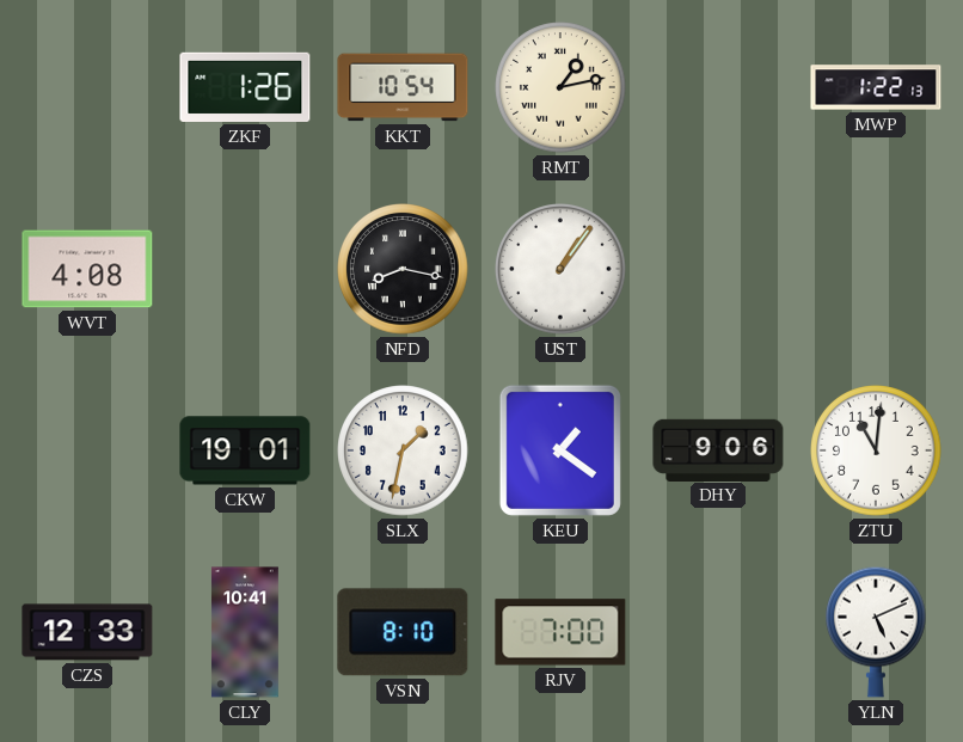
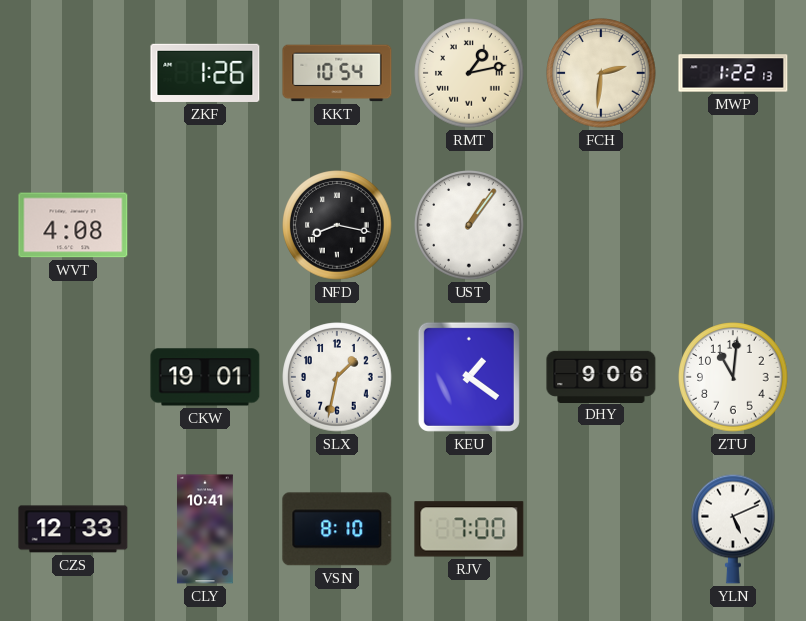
FCH: none -> 2:31 (601, 73)
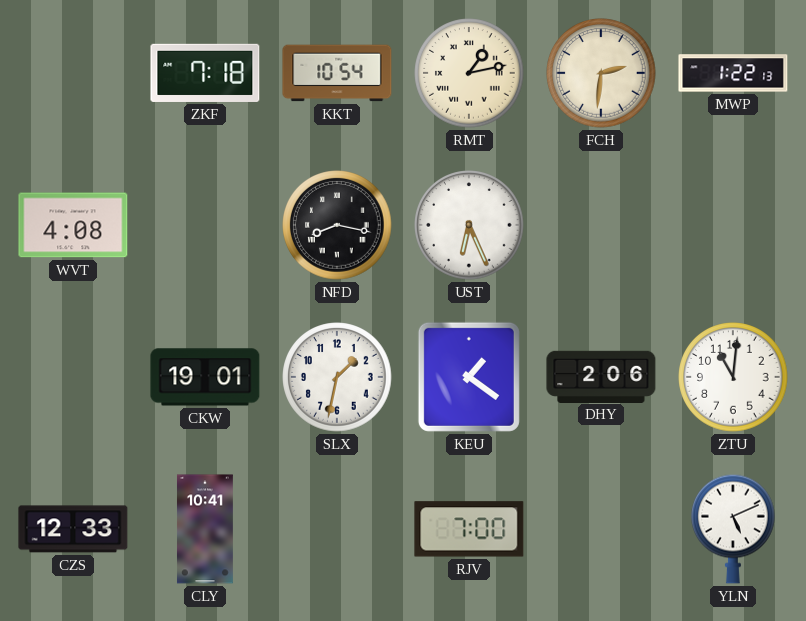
ZKF: 1:26 -> 7:18 (205, 73)
UST: 1:06 -> 6:26 (469, 225)
DHY: 9:06 -> 2:06 (601, 376)
VSN: 8:10 -> none (337, 529)
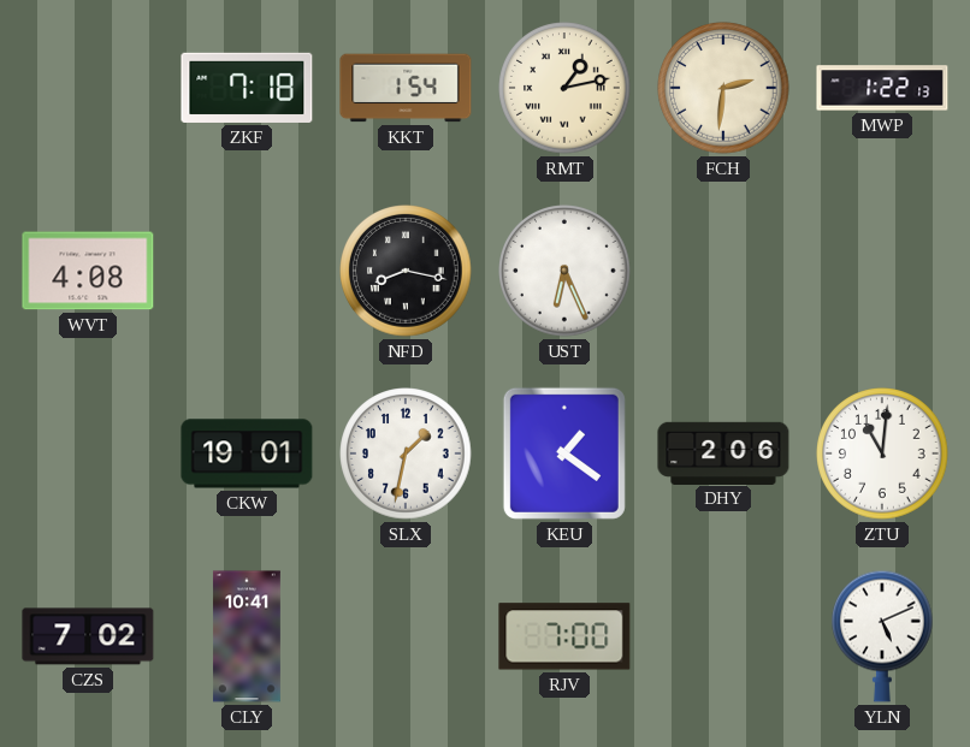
KKT: 10:54 -> 1:54 (406, 88)
CZS: 12:33 -> 7:02 (88, 636)
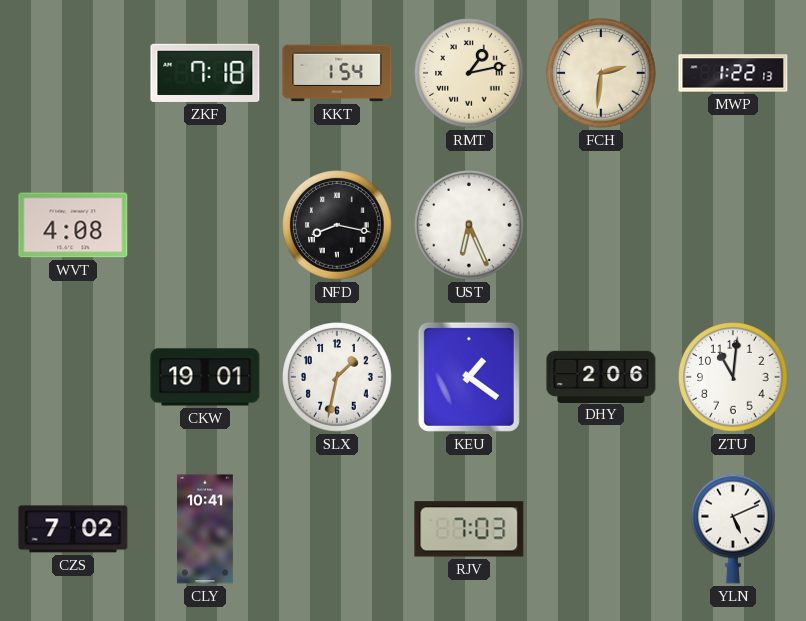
RJV: 7:00 -> 7:03 (469, 529)
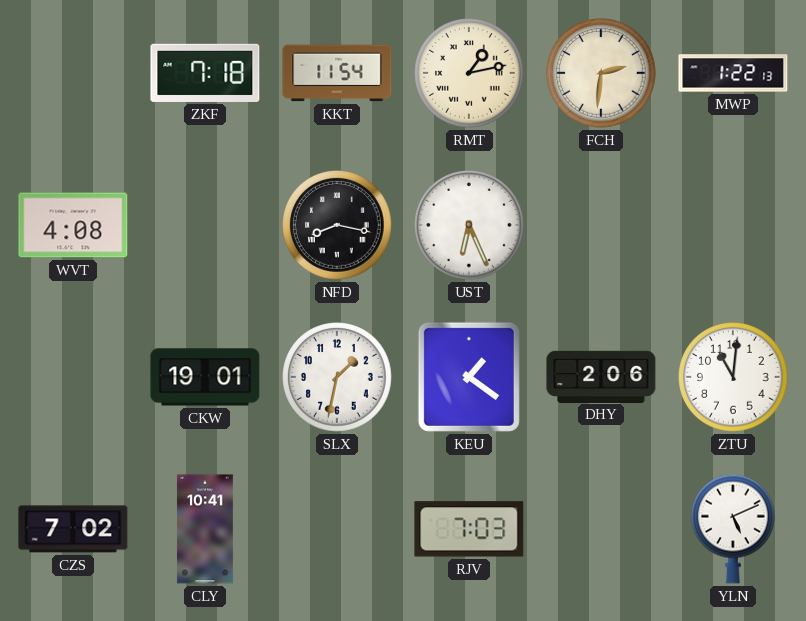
KKT: 1:54 -> 11:54 (337, 73)
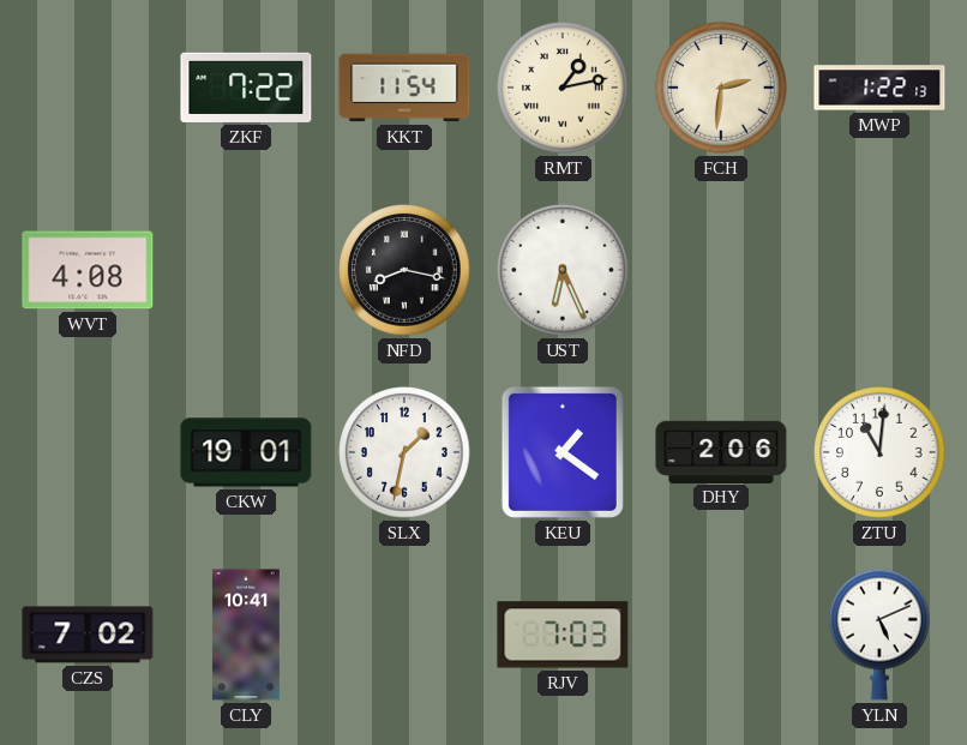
ZKF: 7:18 -> 7:22 (246, 88)
